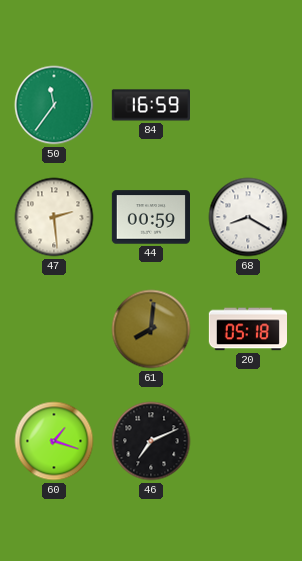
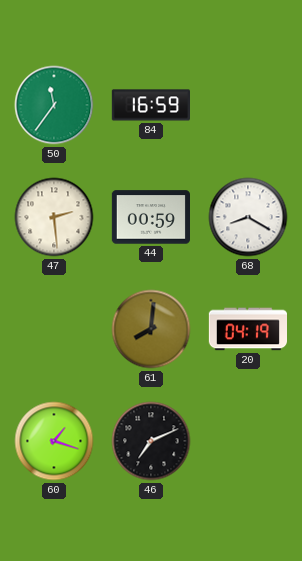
20: 05:18 -> 04:19 (247, 329)
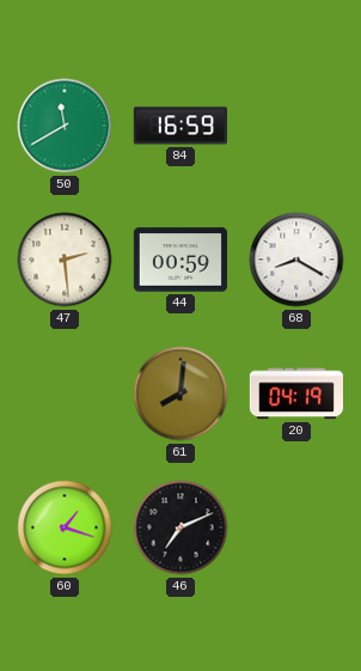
50: 11:36 -> 11:40 (65, 126)
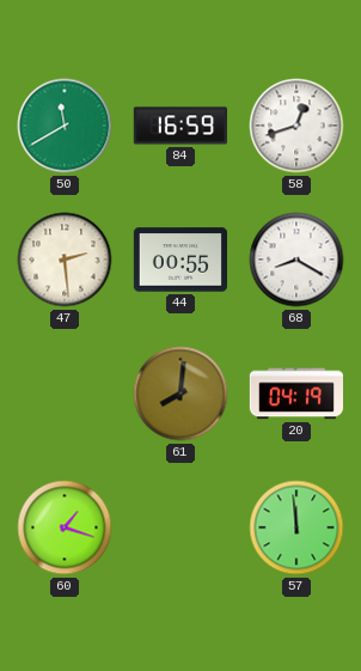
58: none -> 12:42 (296, 126)
44: 00:59 -> 00:55 (179, 260)
46: 7:11 -> none (180, 527)
57: none -> 11:59 (296, 527)
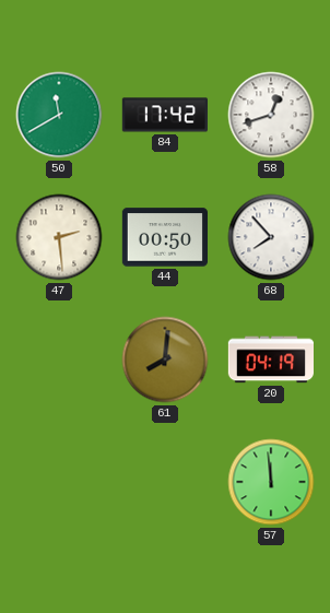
84: 16:59 -> 17:42 (164, 115)
44: 00:55 -> 00:50 (164, 237)
68: 8:20 -> 7:53 (271, 237)
60: 1:18 -> none (65, 527)
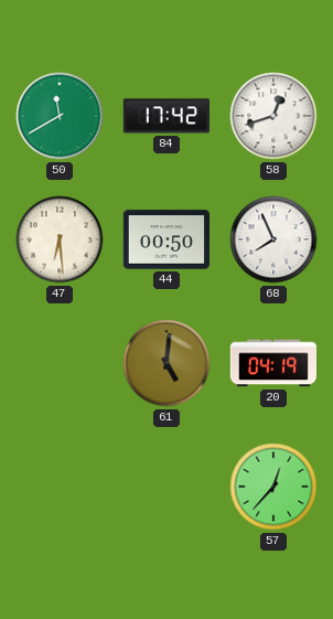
47: 2:29 -> 6:29 (60, 239)
68: 7:53 -> 7:56 (273, 239)
61: 8:01 -> 5:01 (166, 363)
57: 11:59 -> 12:37 (273, 487)
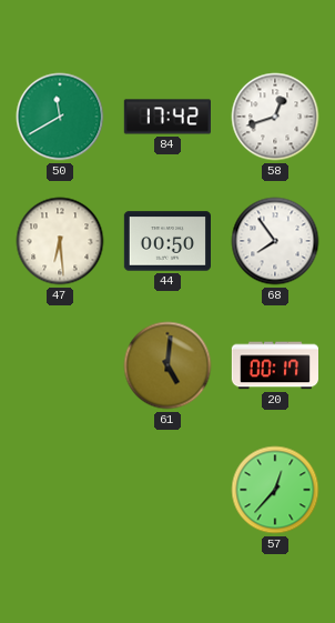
68: 7:56 -> 7:54 (275, 241)
20: 04:19 -> 00:17 (274, 365)
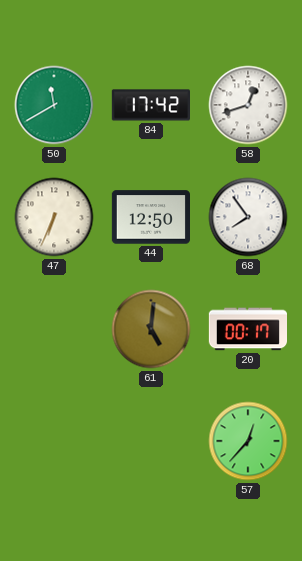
47: 6:29 -> 6:34 (54, 217)
44: 00:50 -> 12:50 (150, 217)
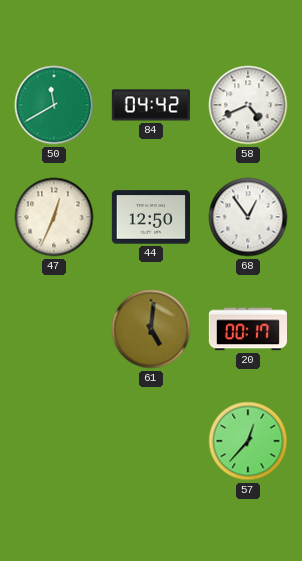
84: 17:42 -> 04:42 (150, 105)
58: 12:42 -> 4:41 (248, 105)
47: 6:34 -> 12:34 (54, 217)
68: 7:54 -> 12:54 (248, 217)
